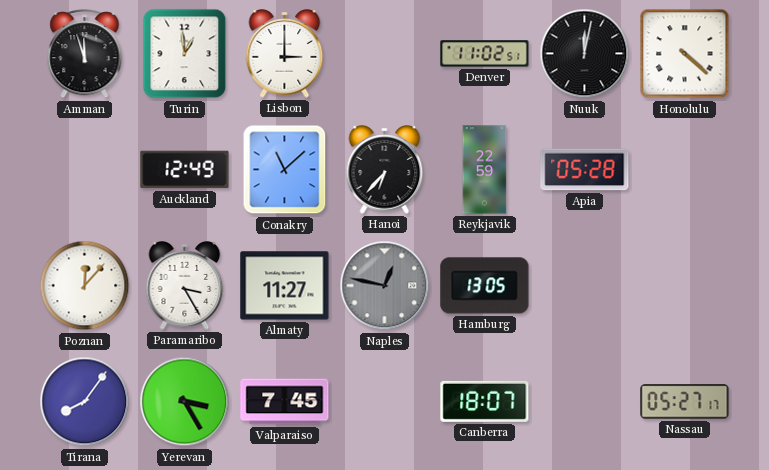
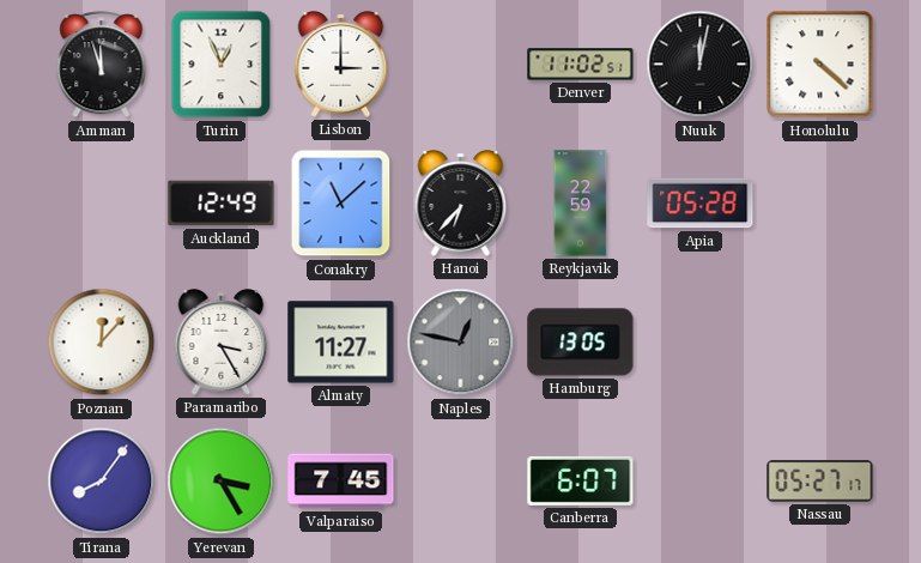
Turin: 12:59 -> 12:56 (222, 65)
Canberra: 18:07 -> 6:07 (581, 480)
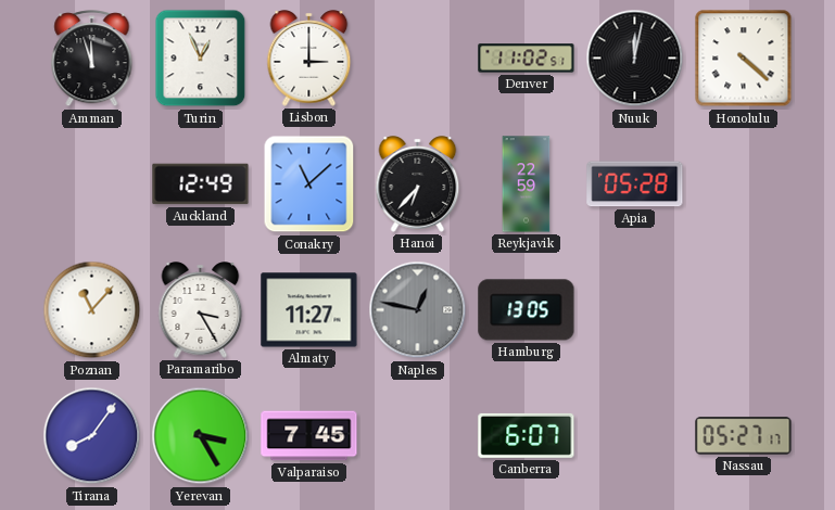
Poznan: 12:07 -> 11:07 (92, 310)
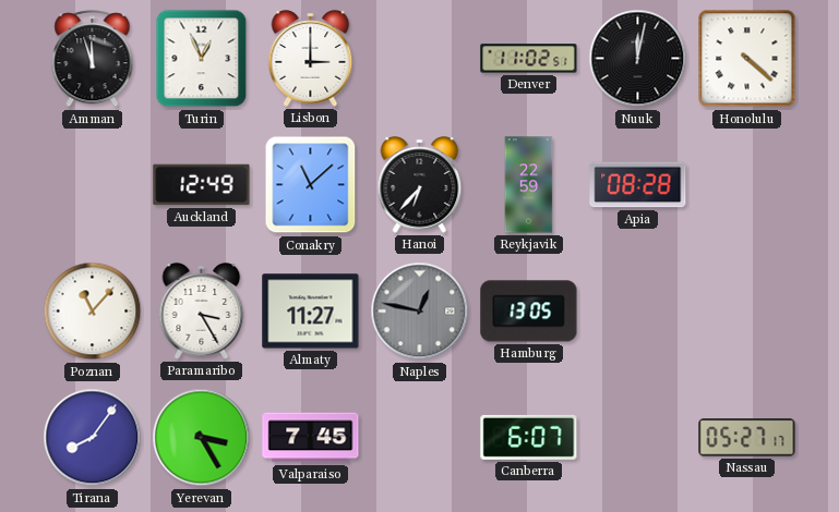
Apia: 05:28 -> 08:28 (638, 185)
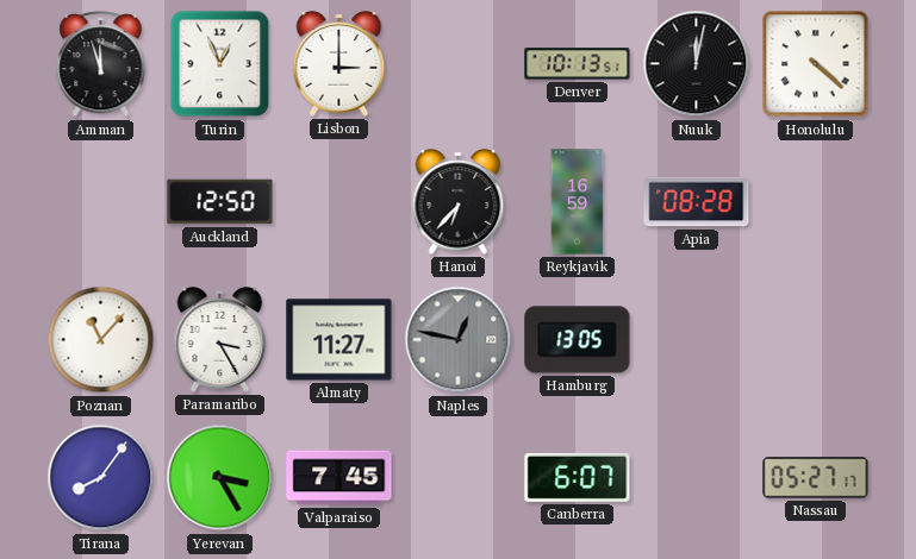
Denver: 11:02 -> 10:13 (578, 64)
Auckland: 12:49 -> 12:50 (220, 202)
Conakry: 11:08 -> none (311, 185)
Reykjavik: 22:59 -> 16:59 (578, 202)
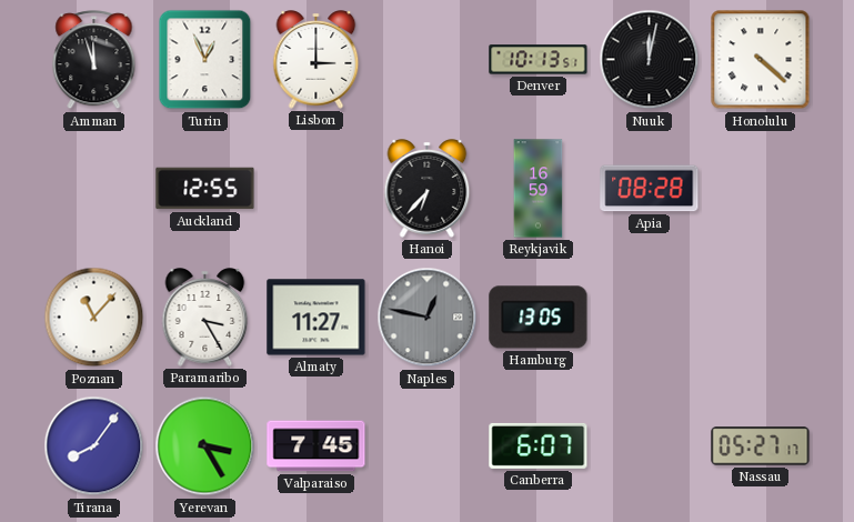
Auckland: 12:50 -> 12:55 (205, 189)
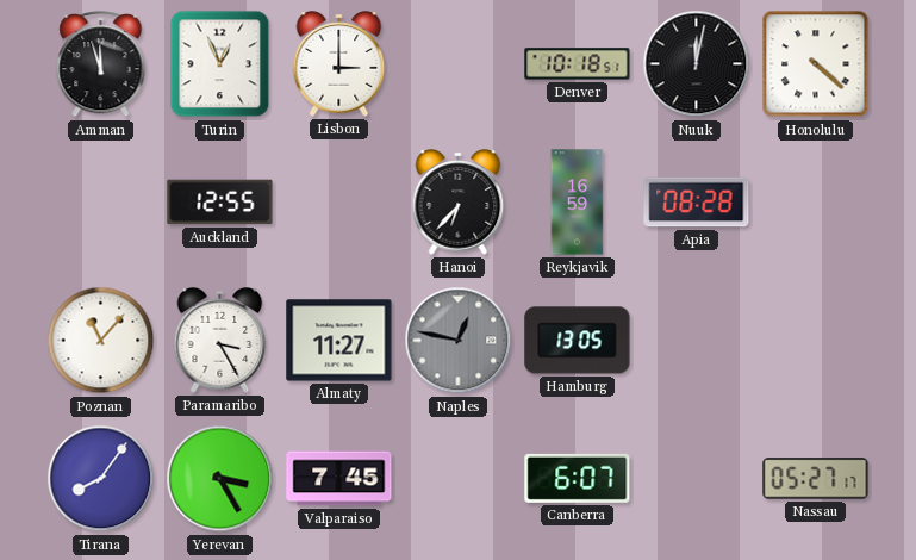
Denver: 10:13 -> 10:18 (578, 64)
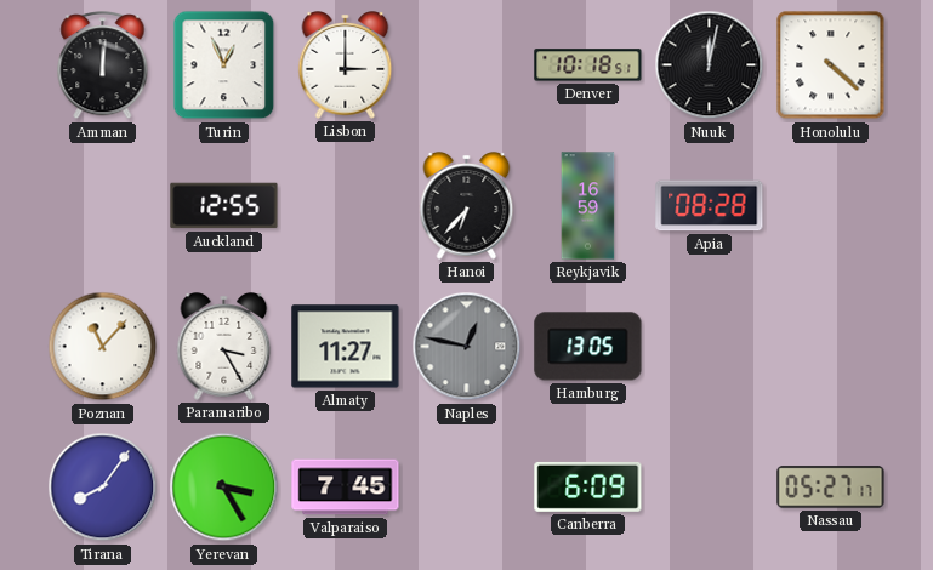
Amman: 11:57 -> 12:01 (103, 65)
Canberra: 6:07 -> 6:09 (588, 486)
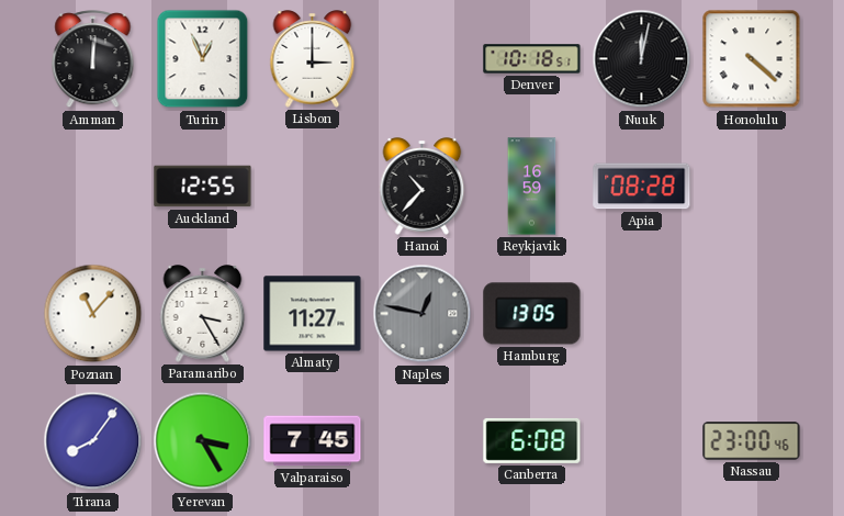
Hanoi: 6:37 -> 10:37 (423, 187)
Canberra: 6:09 -> 6:08 (532, 440)
Nassau: 05:27 -> 23:00 (752, 441)
